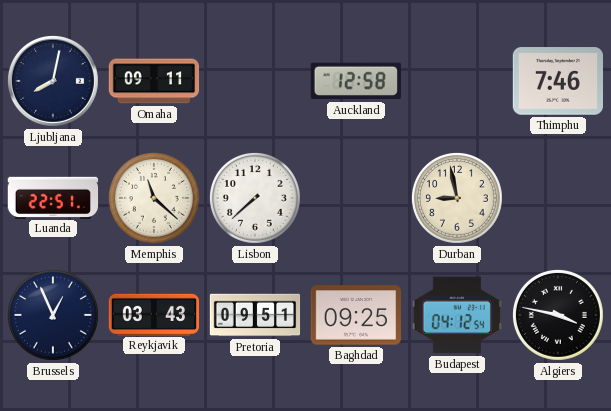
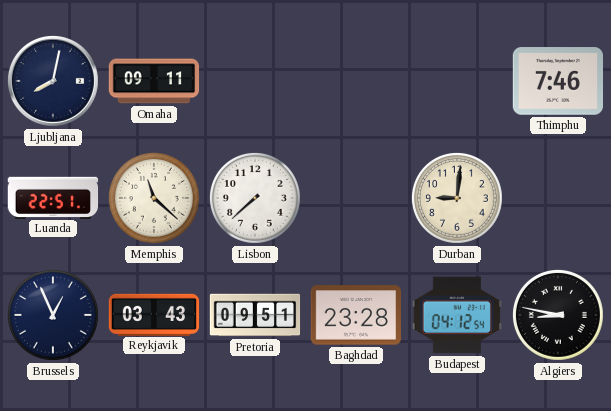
Auckland: 12:58 -> none (356, 81)
Durban: 8:58 -> 9:01 (457, 198)
Baghdad: 09:25 -> 23:28 (356, 315)
Algiers: 3:47 -> 8:47 (558, 315)
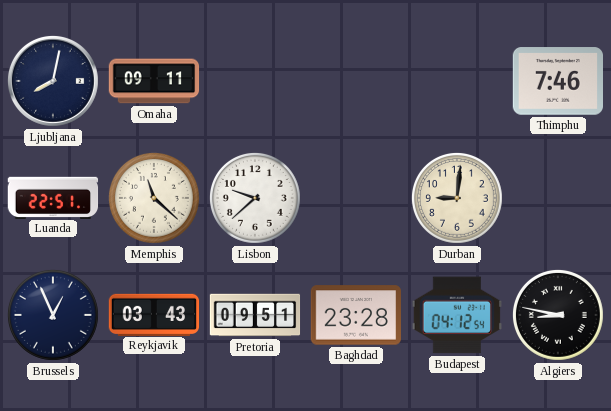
Lisbon: 7:38 -> 9:38 (255, 198)
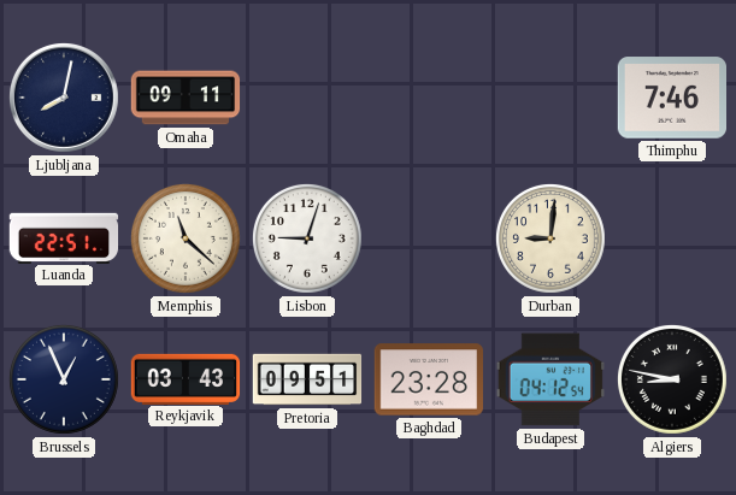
Lisbon: 9:38 -> 9:03 (307, 238)
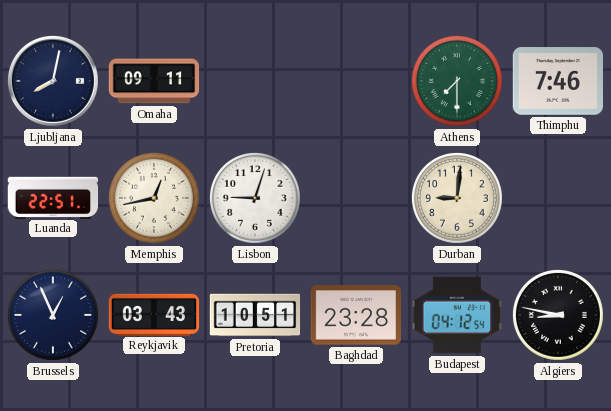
Athens: none -> 7:30 (457, 81)
Memphis: 11:22 -> 12:43 (154, 198)
Pretoria: 09:51 -> 10:51 (255, 315)
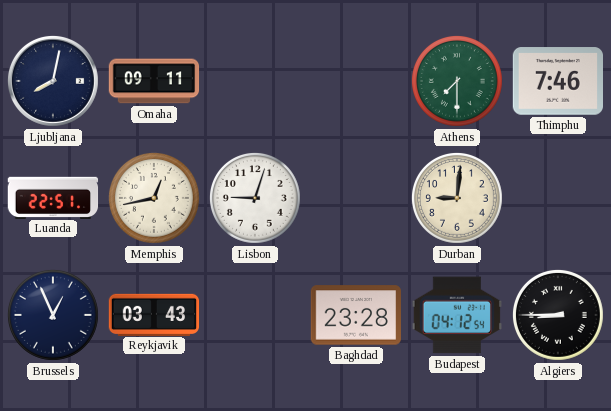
Pretoria: 10:51 -> none (255, 315)
Algiers: 8:47 -> 8:45 (558, 315)
